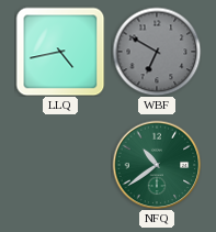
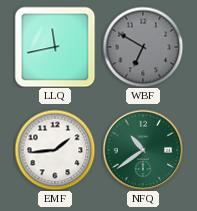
LLQ: 4:43 -> 11:43 (55, 47)
EMF: none -> 1:44 (55, 150)
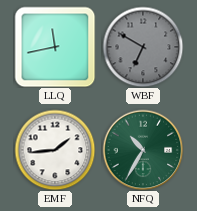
NFQ: 10:39 -> 10:35 (143, 150)
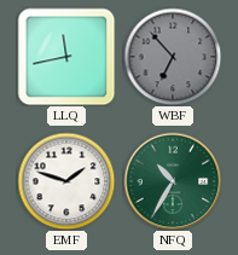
WBF: 6:50 -> 6:53 (173, 57)
EMF: 1:44 -> 1:48 (66, 181)
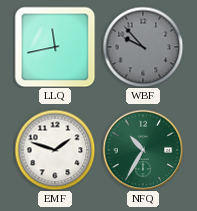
WBF: 6:53 -> 9:53 (143, 47)
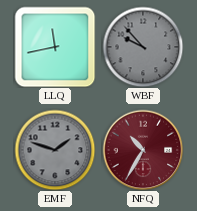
EMF dial: white -> grey (55, 150)
NFQ dial: green -> burgundy (143, 150)
